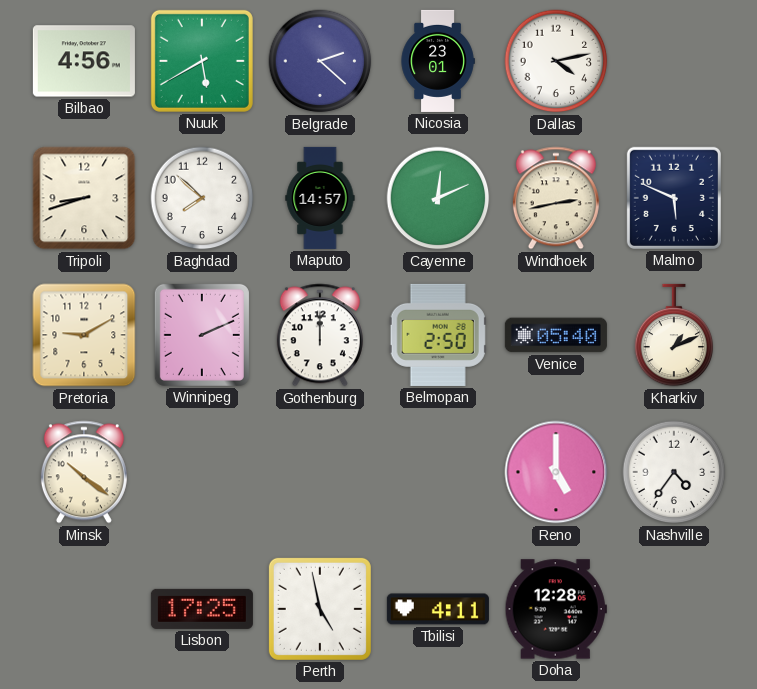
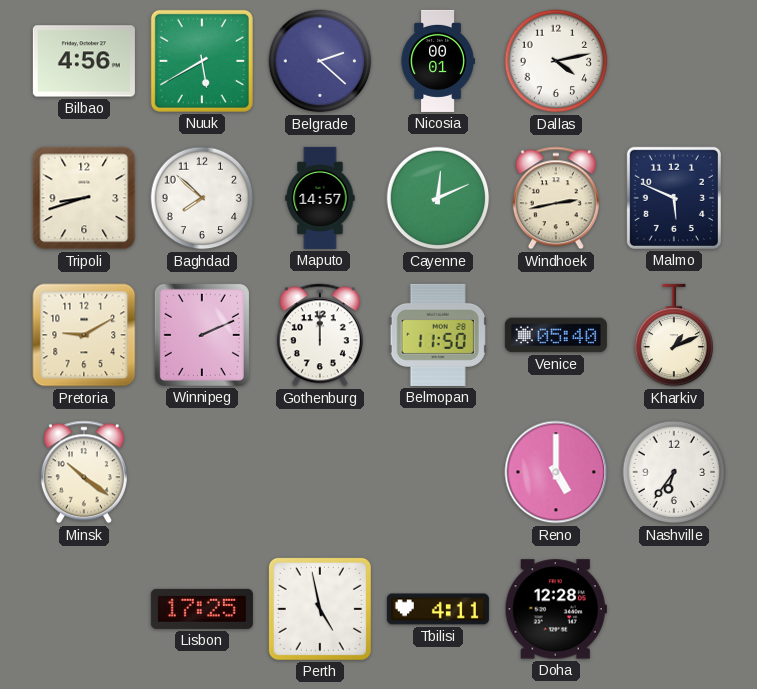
Nicosia: 23:01 -> 00:01 (438, 61)
Belmopan: 2:50 -> 11:50 (438, 335)
Nashville: 4:36 -> 6:36 (674, 472)
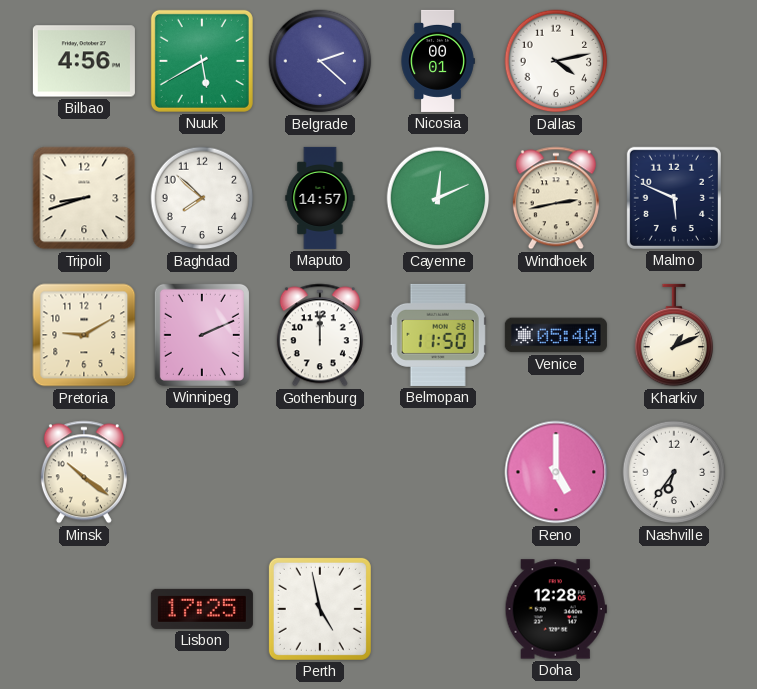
Tbilisi: 4:11 -> none (438, 609)
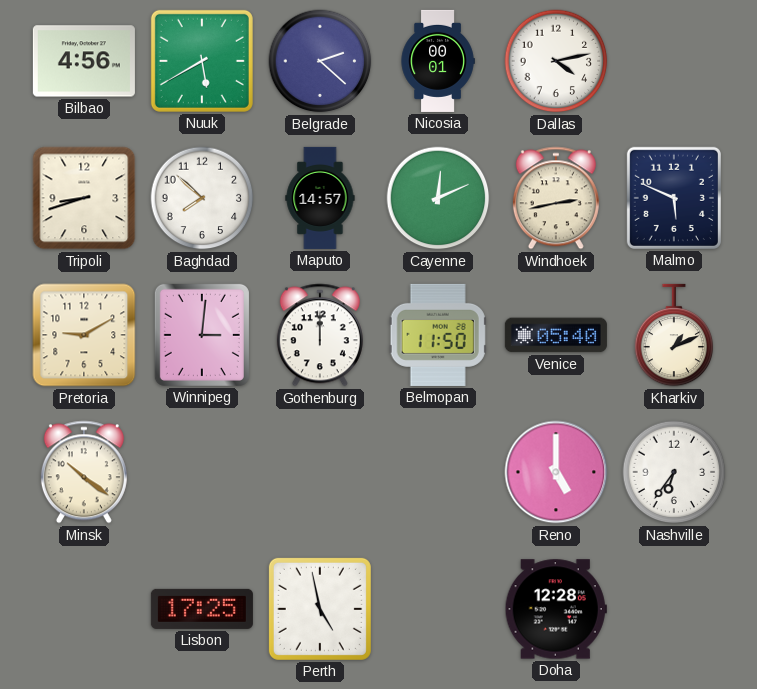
Winnipeg: 2:11 -> 3:01 (202, 335)
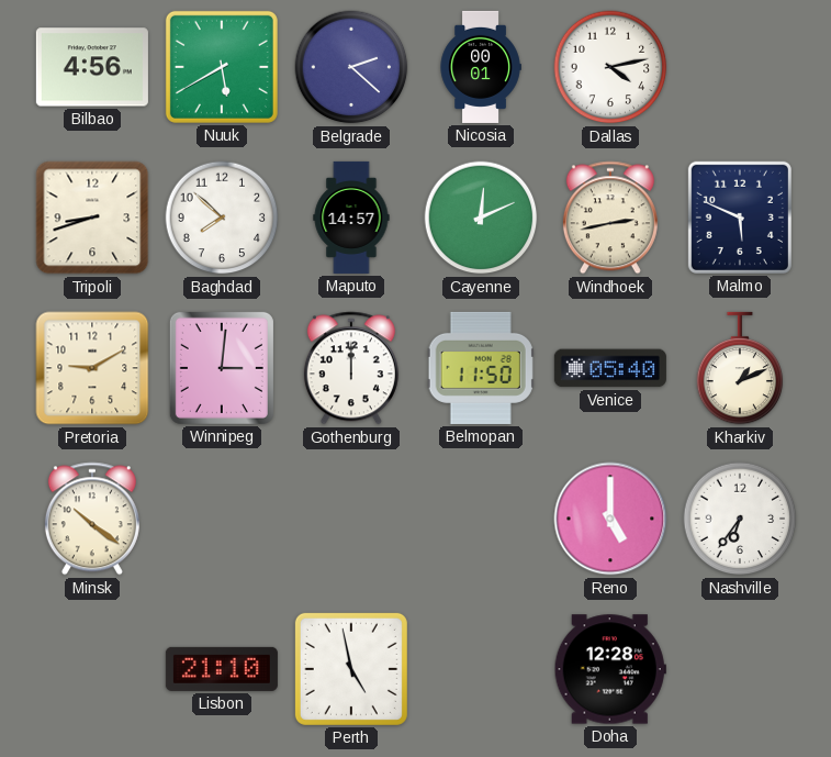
Lisbon: 17:25 -> 21:10 (222, 669)
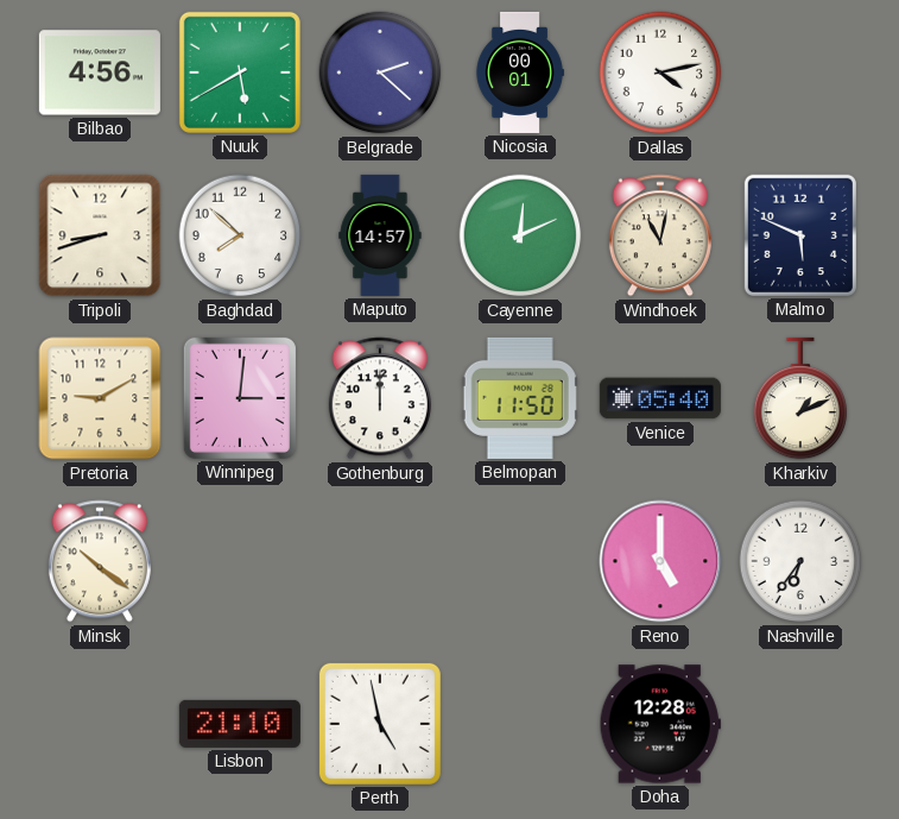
Windhoek: 2:43 -> 11:02 (660, 235)
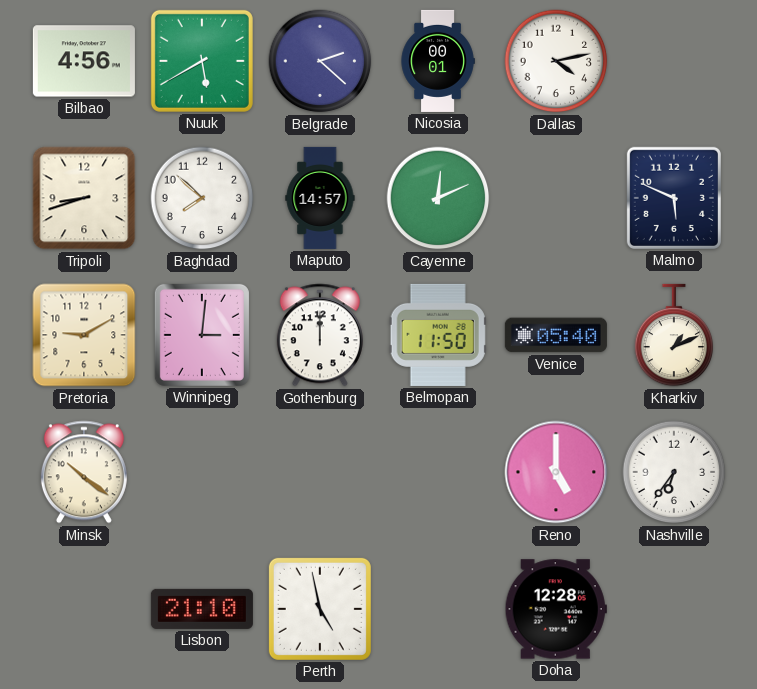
Windhoek: 11:02 -> none (660, 235)
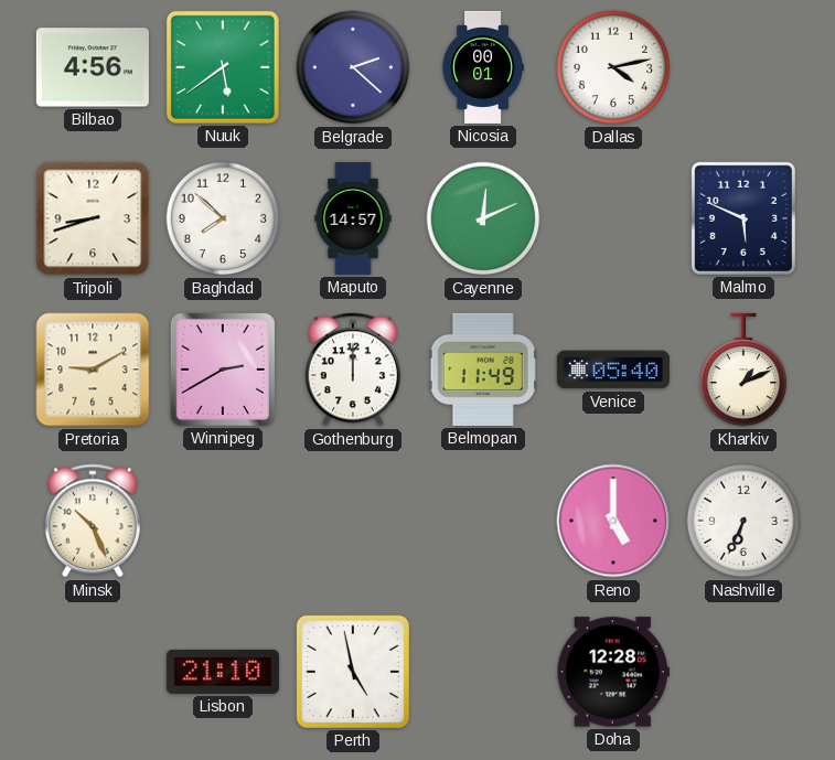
Nuuk: 5:40 -> 5:39 (223, 67)
Winnipeg: 3:01 -> 2:40 (223, 370)
Belmopan: 11:50 -> 11:49 (483, 370)
Minsk: 10:21 -> 10:26 (93, 521)
Nashville: 6:36 -> 6:34 (743, 521)
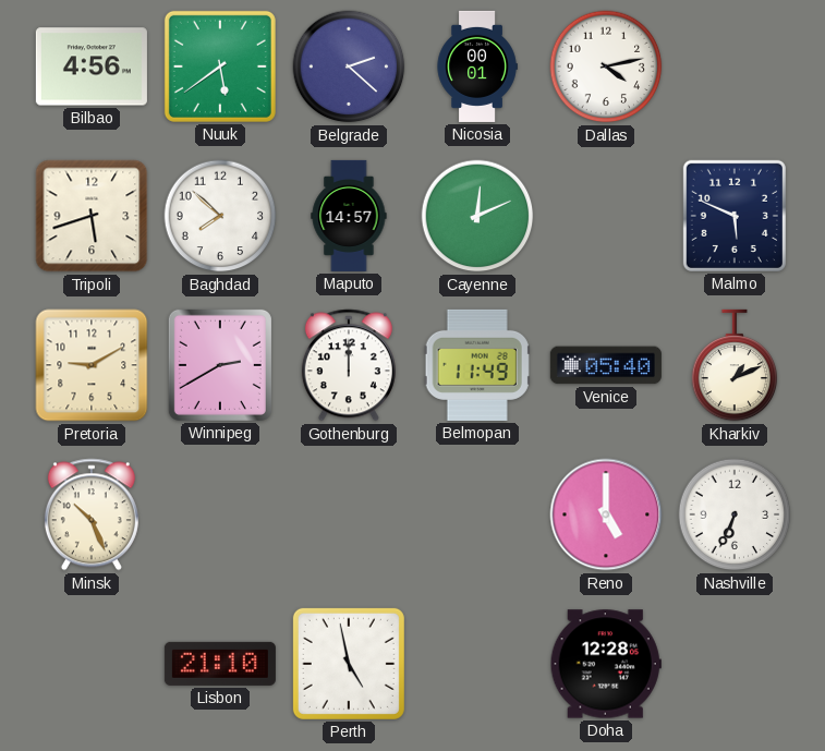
Tripoli: 8:42 -> 5:42 (92, 216)
